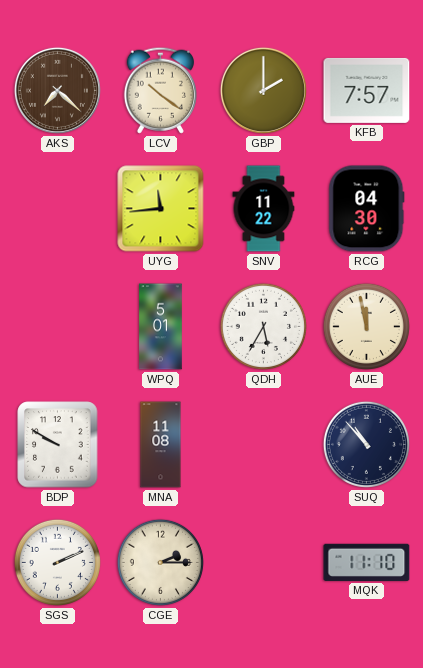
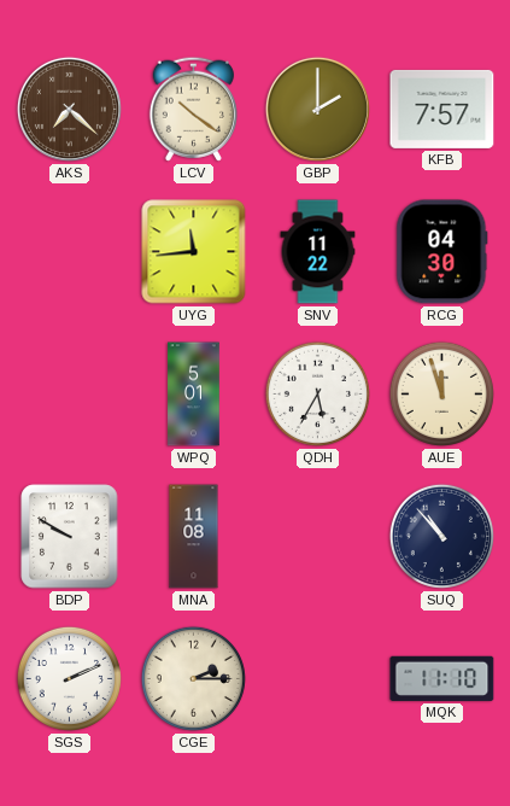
AUE: 11:58 -> 11:57 (441, 393)
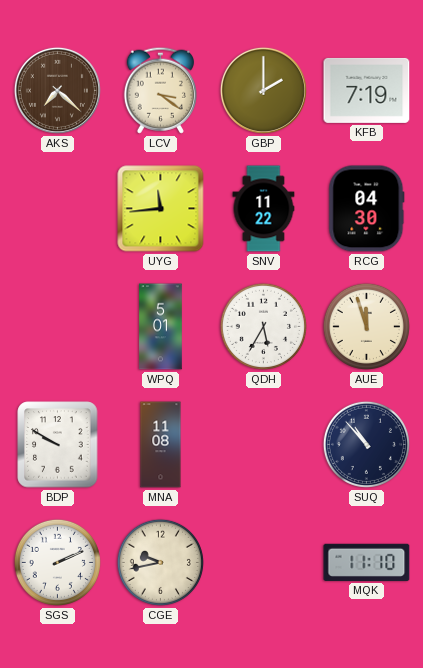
LCV: 10:21 -> 3:21 (160, 90)
KFB: 7:57 -> 7:19 (367, 90)
CGE: 2:15 -> 9:43 (160, 562)
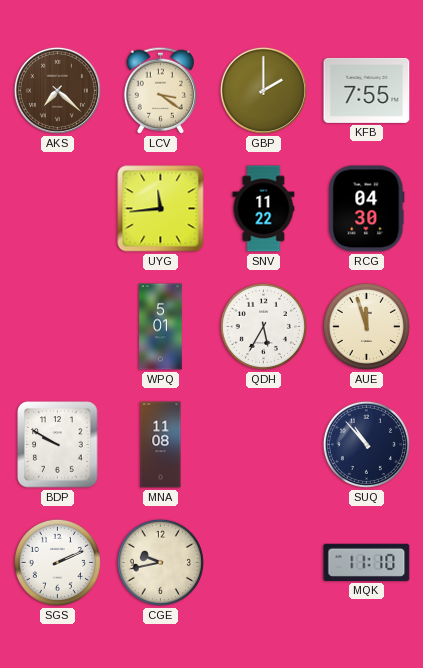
KFB: 7:19 -> 7:55 (367, 90)
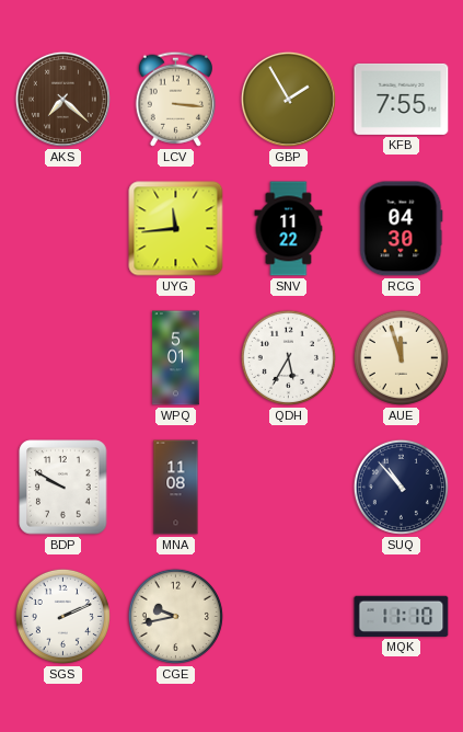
LCV: 3:21 -> 3:16 (175, 99)
GBP: 2:00 -> 1:55 (288, 99)
